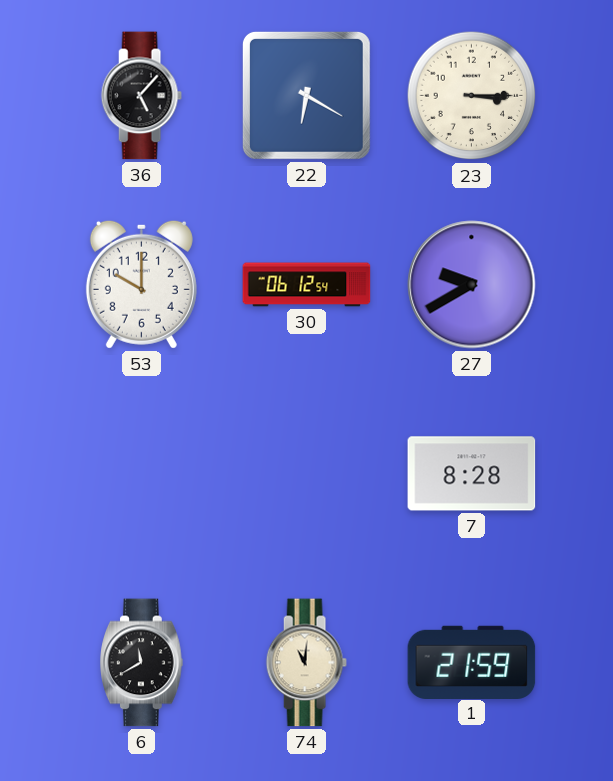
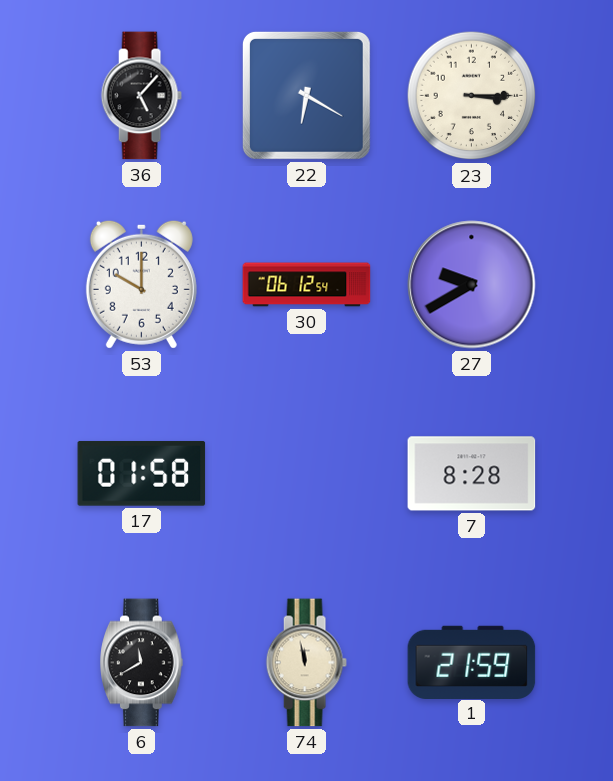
17: none -> 01:58 (142, 473)
74: 11:01 -> 11:58 (306, 663)
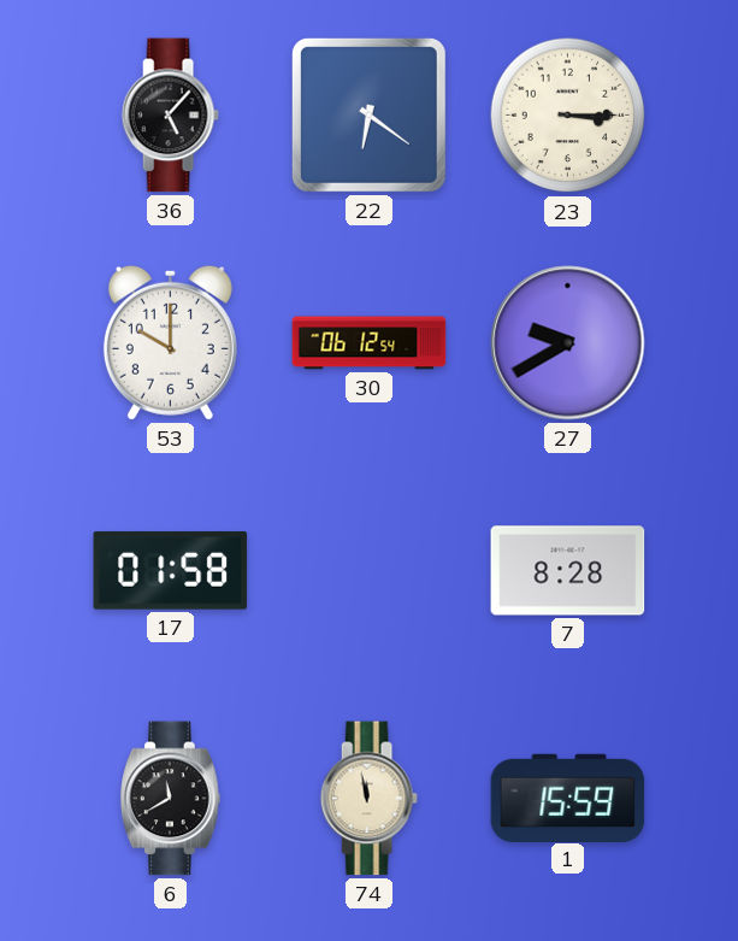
22: 6:20 -> 6:21 (368, 114)
1: 21:59 -> 15:59 (568, 798)
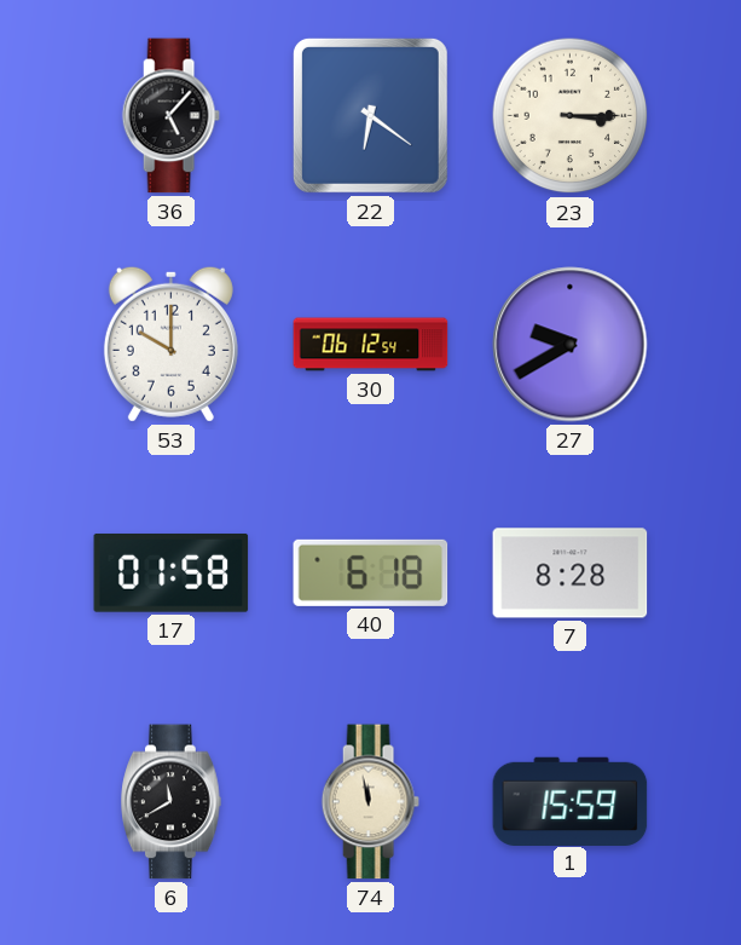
40: none -> 6:18 (371, 572)
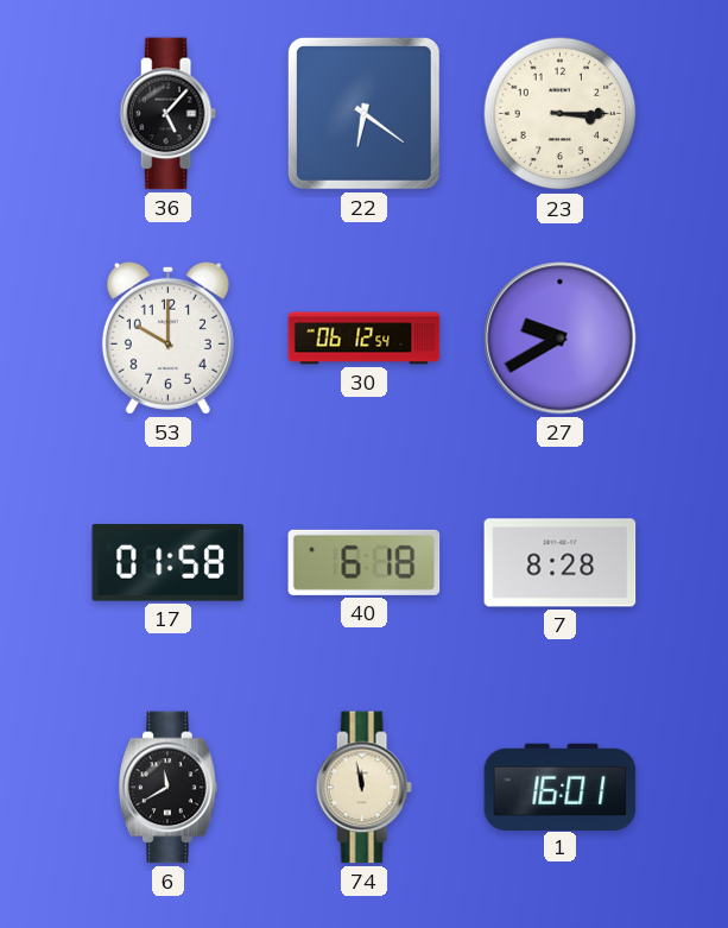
1: 15:59 -> 16:01 (561, 787)
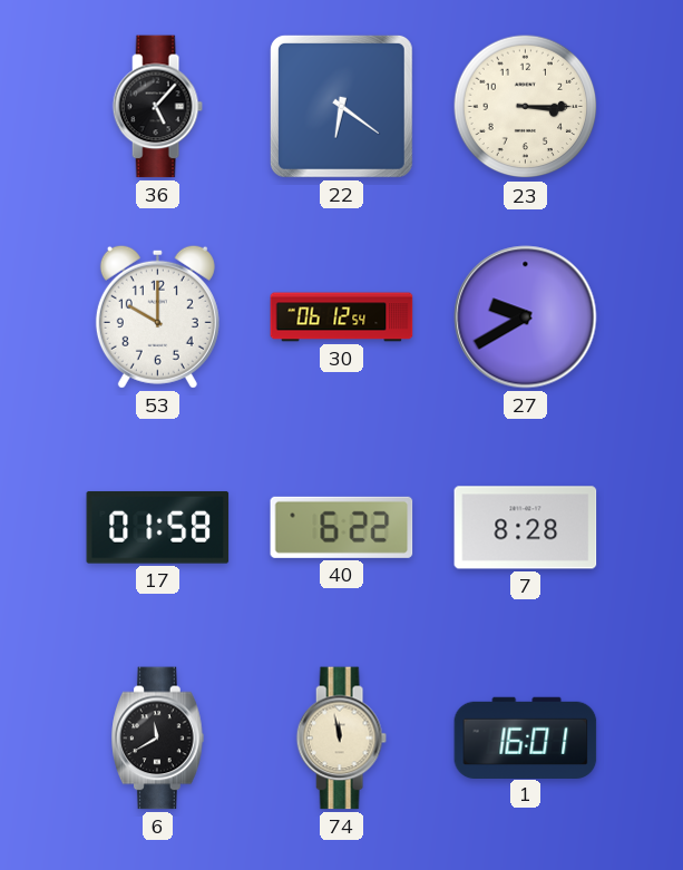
40: 6:18 -> 6:22 (342, 527)
